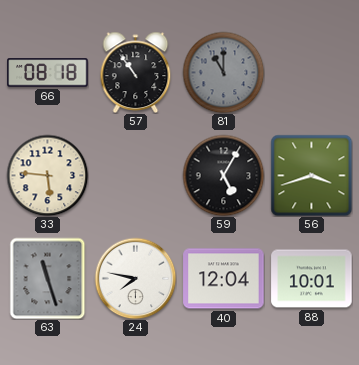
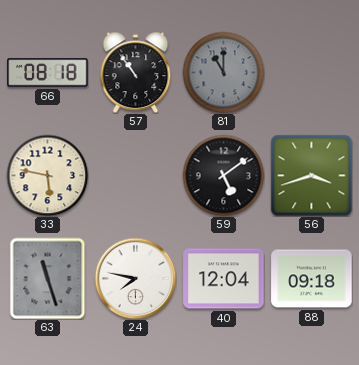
33: 5:46 -> 5:47 (47, 175)
59: 5:05 -> 5:09 (223, 175)
88: 10:01 -> 09:18 (312, 279)
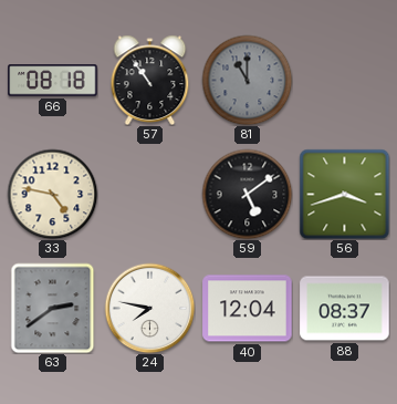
33: 5:47 -> 4:47 (52, 194)
63: 11:27 -> 2:39 (53, 308)
88: 09:18 -> 08:37 (345, 309)
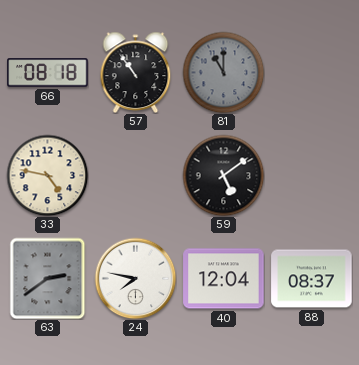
56: 3:42 -> none (344, 194)
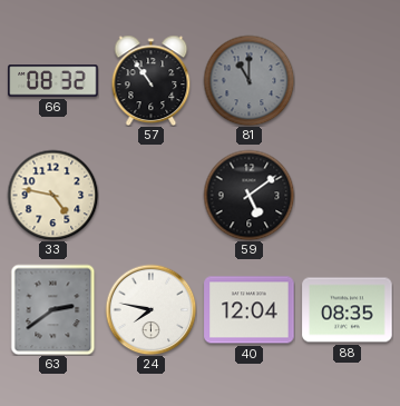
66: 08:18 -> 08:32 (53, 81)
88: 08:37 -> 08:35 (348, 310)
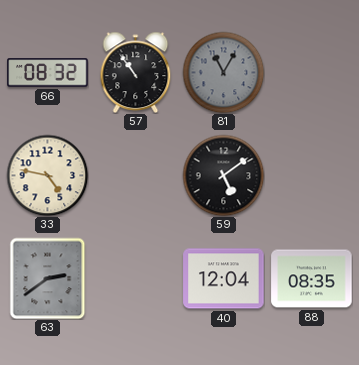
81: 11:00 -> 11:05 (223, 72)
24: 7:47 -> none (150, 309)
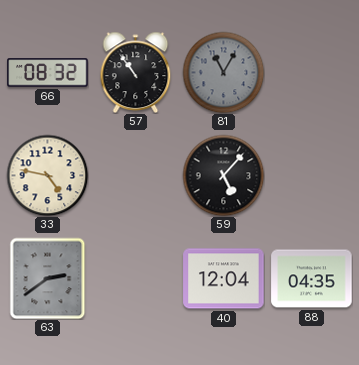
59: 5:09 -> 5:07 (223, 175)
88: 08:35 -> 04:35 (312, 279)
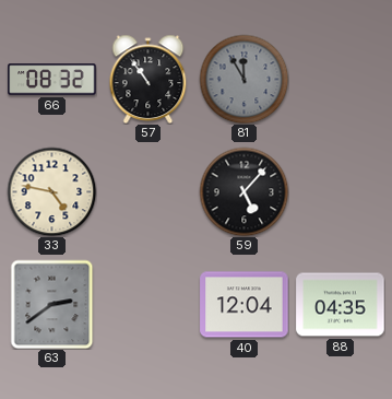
81: 11:05 -> 11:55 (243, 79)
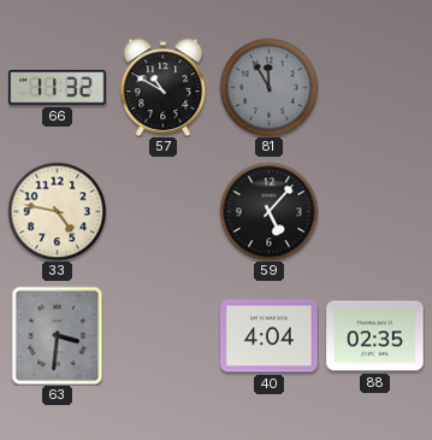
66: 08:32 -> 11:32 (58, 88)
57: 10:54 -> 10:50 (164, 87)
63: 2:39 -> 3:31 (58, 335)
40: 12:04 -> 4:04 (270, 336)
88: 04:35 -> 02:35 (375, 336)
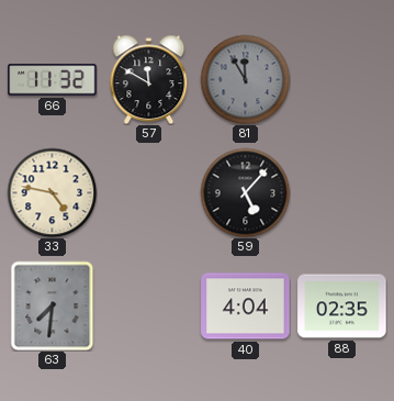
57: 10:50 -> 11:50 (149, 79)
63: 3:31 -> 7:31 (53, 305)
